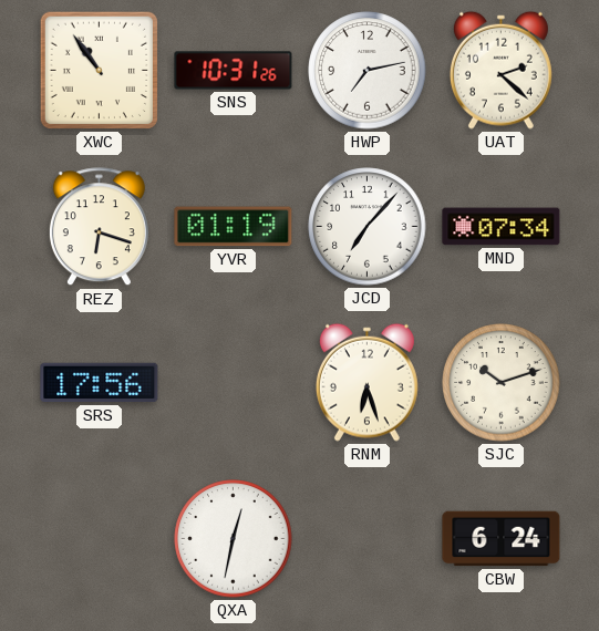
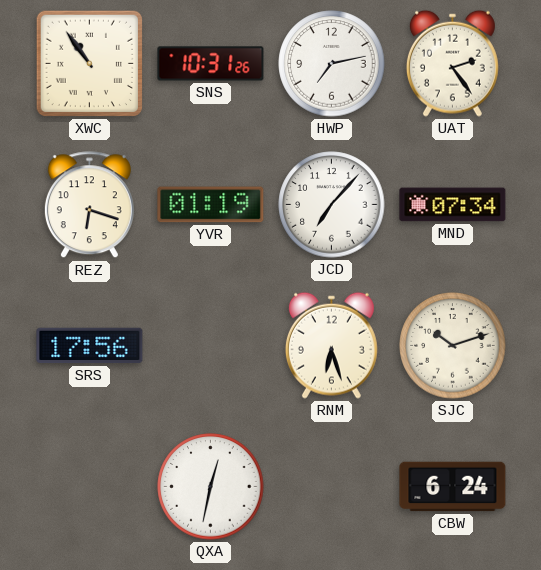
UAT: 2:22 -> 2:24 (452, 63)
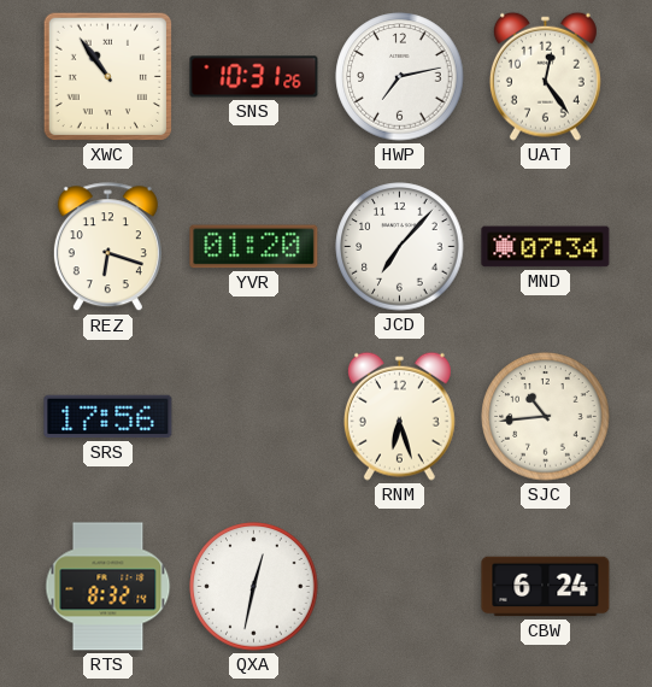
UAT: 2:24 -> 12:24 (545, 76)
YVR: 01:19 -> 01:20 (254, 247)
SJC: 10:12 -> 10:44 (546, 417)
RTS: none -> 8:32 (108, 587)
